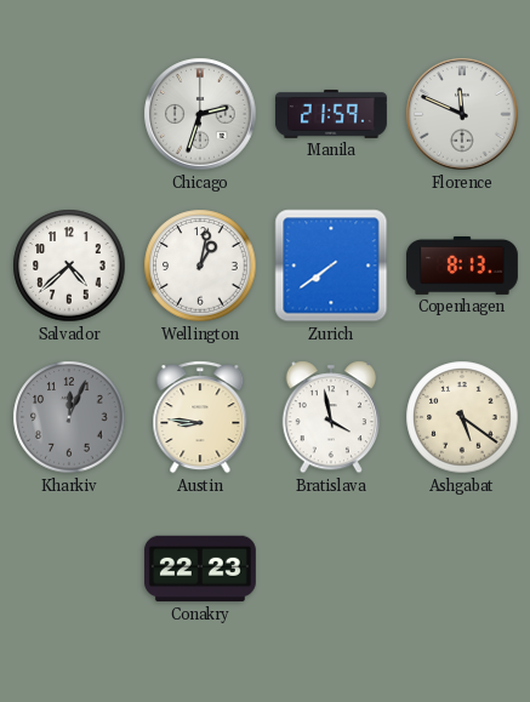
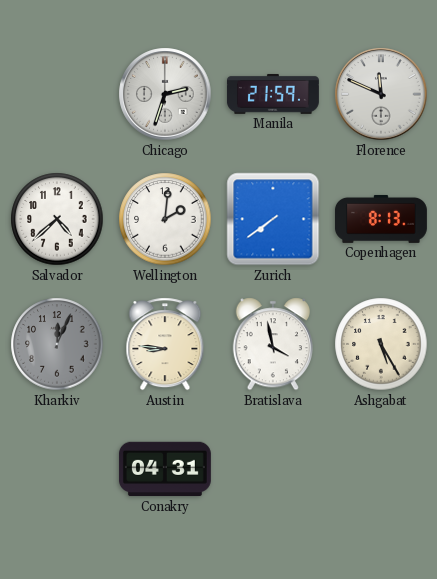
Wellington: 1:02 -> 2:01 (165, 219)
Ashgabat: 5:21 -> 5:25 (381, 344)
Conakry: 22:23 -> 04:31 (165, 469)
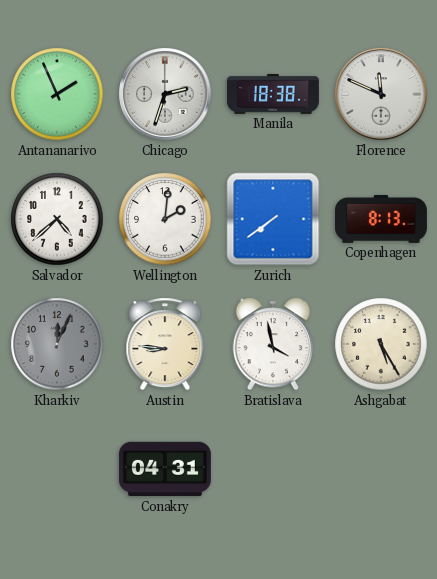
Antananarivo: none -> 1:56 (57, 94)
Manila: 21:59 -> 18:38 (273, 94)
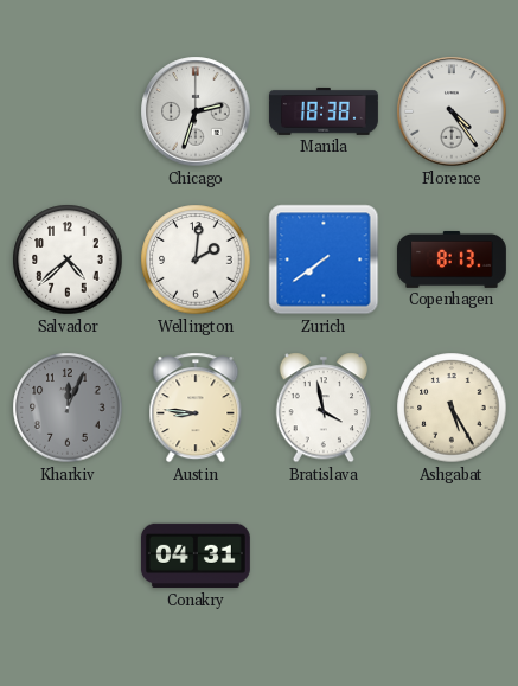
Antananarivo: 1:56 -> none (57, 94)
Florence: 11:49 -> 4:24 (452, 111)
